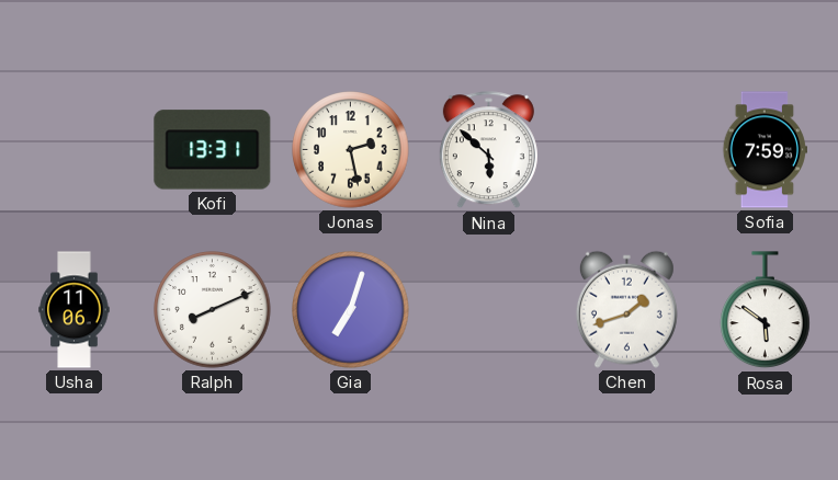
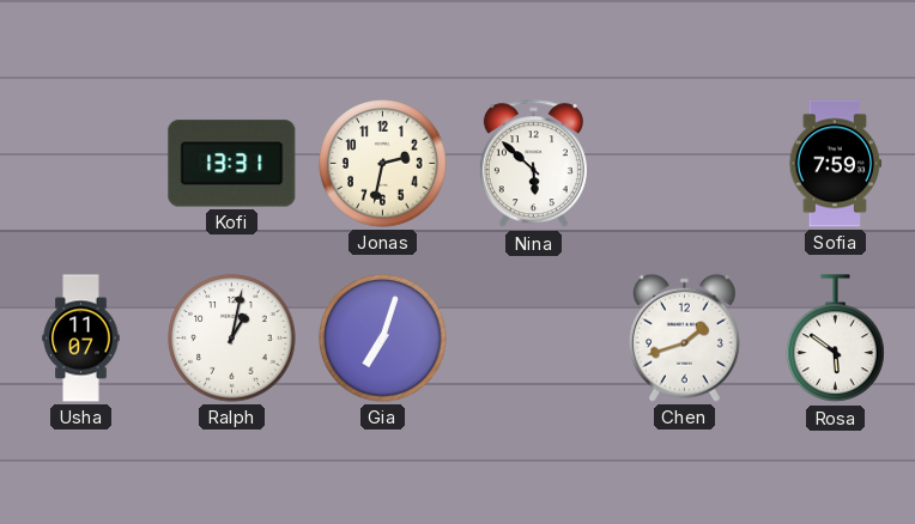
Jonas: 2:28 -> 2:32 (383, 164)
Usha: 11:06 -> 11:07 (81, 339)
Ralph: 8:11 -> 1:02 (232, 339)
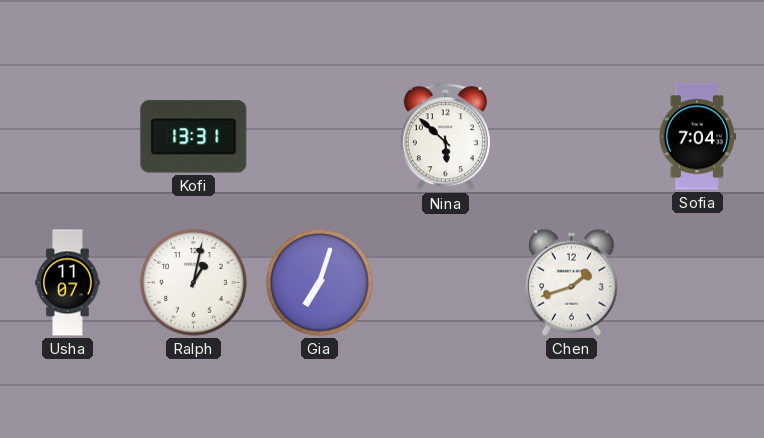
Jonas: 2:32 -> none (383, 164)
Sofia: 7:59 -> 7:04 (697, 137)
Rosa: 5:51 -> none (836, 339)
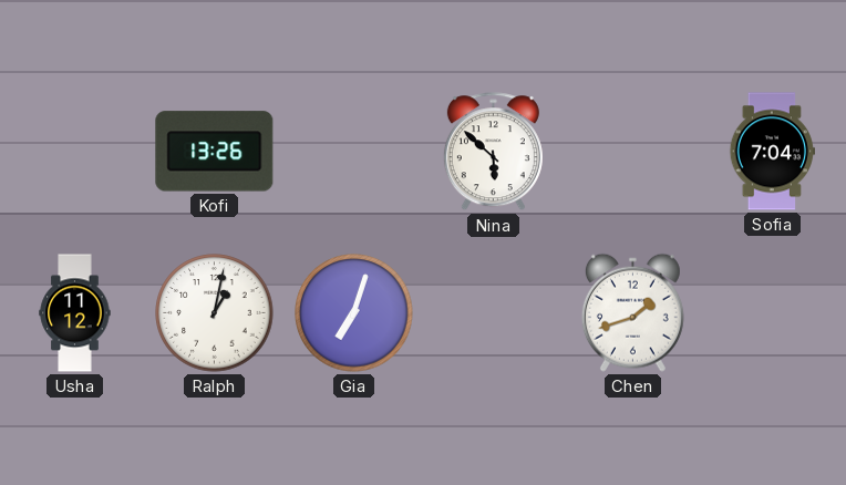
Kofi: 13:31 -> 13:26 (215, 152)
Usha: 11:07 -> 11:12 (75, 313)
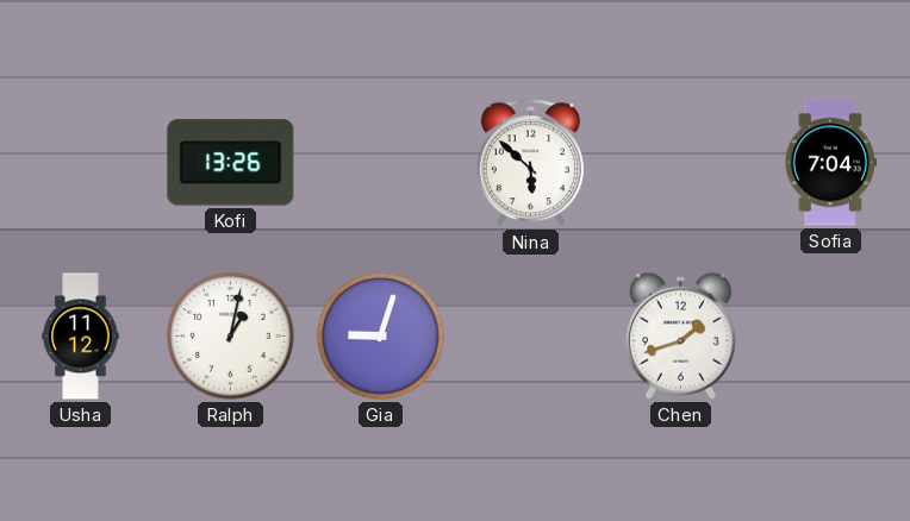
Gia: 7:03 -> 9:03 (381, 337)
